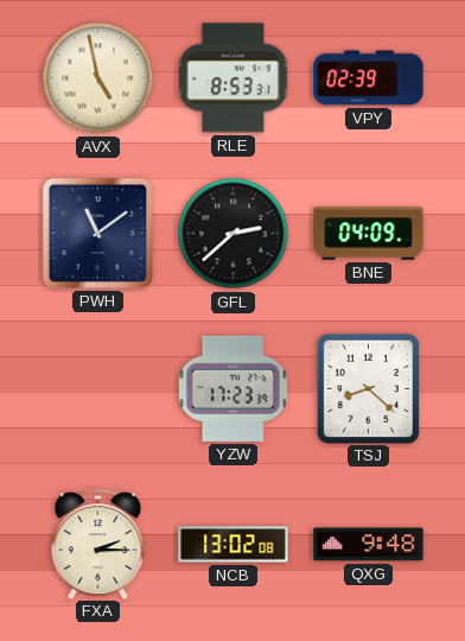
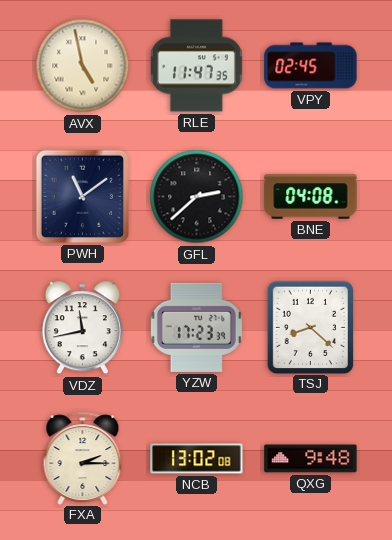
RLE: 8:53 -> 11:47 (197, 66)
VPY: 02:39 -> 02:45 (311, 66)
BNE: 04:09 -> 04:08 (311, 197)
VDZ: none -> 11:43 (82, 328)
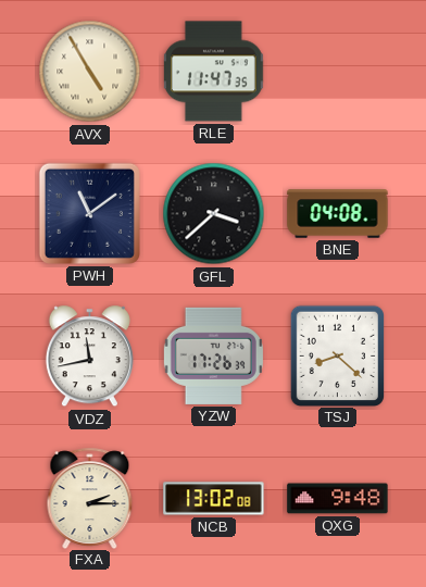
AVX: 4:58 -> 4:55 (90, 72)
VPY: 02:45 -> none (311, 66)
GFL: 2:38 -> 3:38 (214, 214)
YZW: 17:23 -> 17:26 (213, 355)
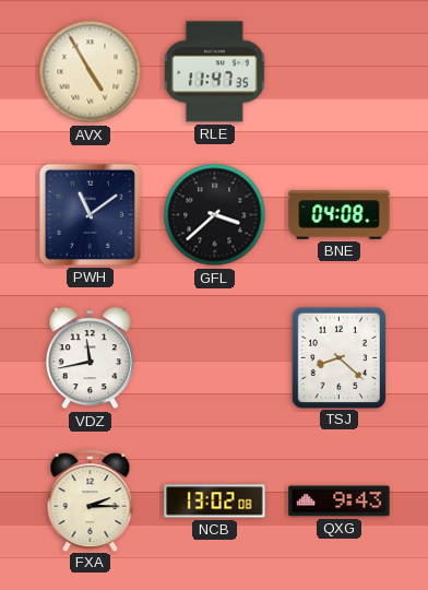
YZW: 17:26 -> none (213, 355)
QXG: 9:48 -> 9:43 (340, 501)
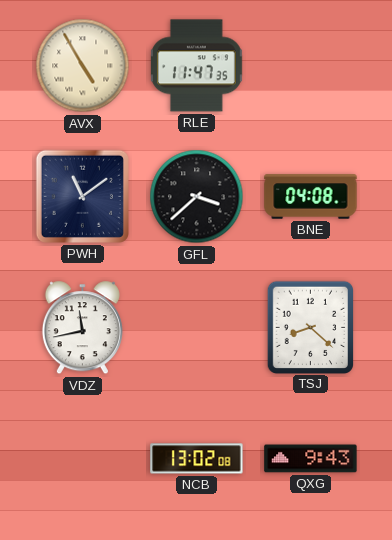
FXA: 2:15 -> none (91, 500)
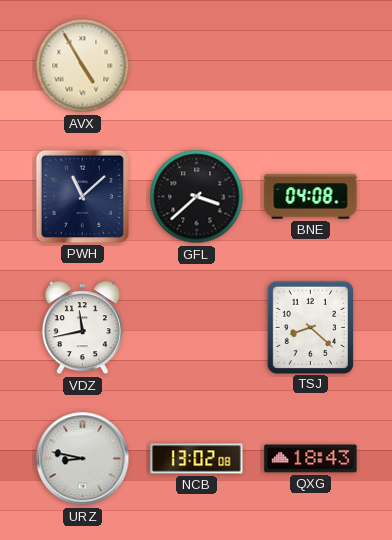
RLE: 11:47 -> none (197, 66)
PWH: 11:09 -> 11:08 (82, 196)
URZ: none -> 8:47 (83, 459)
QXG: 9:43 -> 18:43 (311, 459)
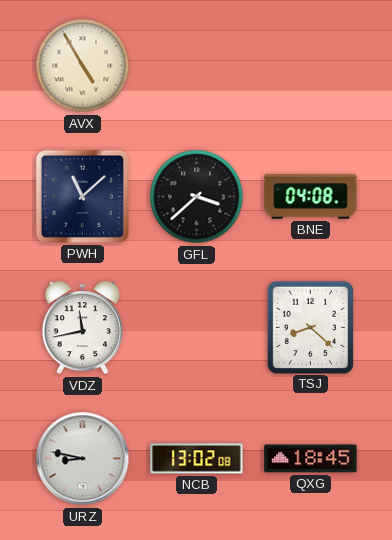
QXG: 18:43 -> 18:45 (311, 459)
